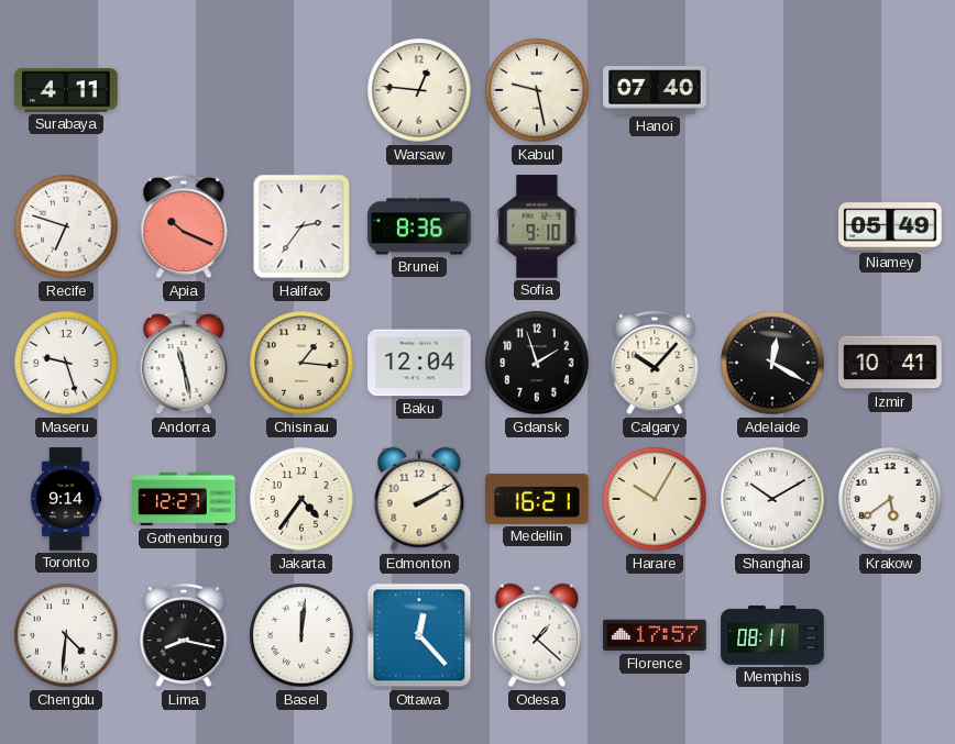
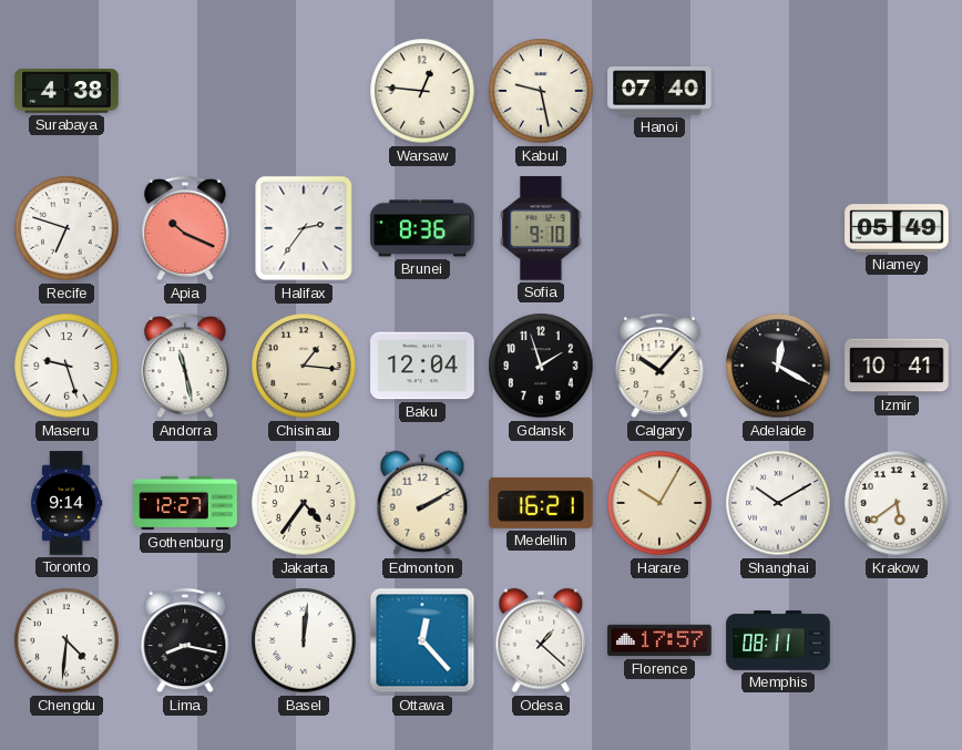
Surabaya: 4:11 -> 4:38 (66, 91)
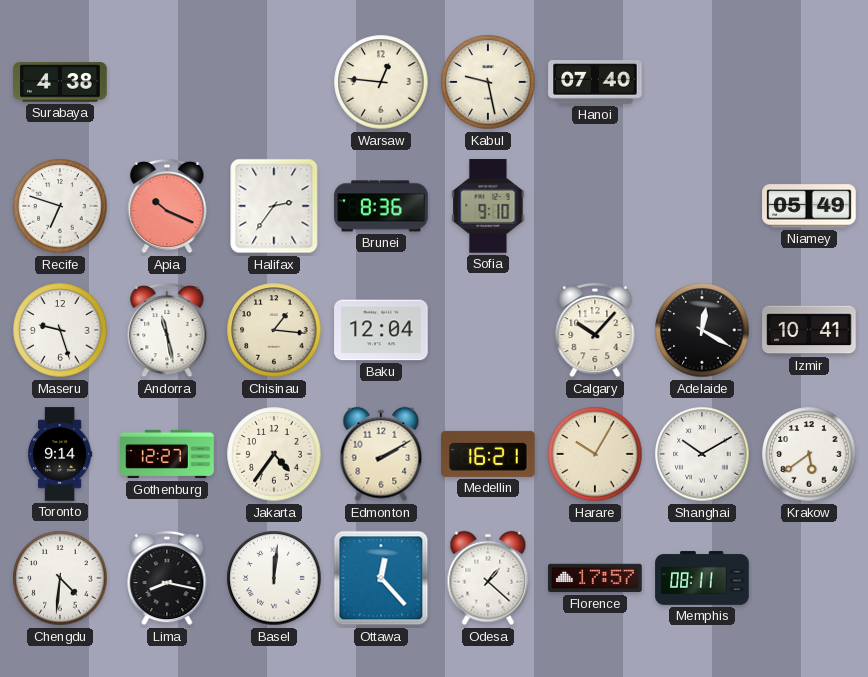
Gdansk: 1:57 -> none (541, 366)
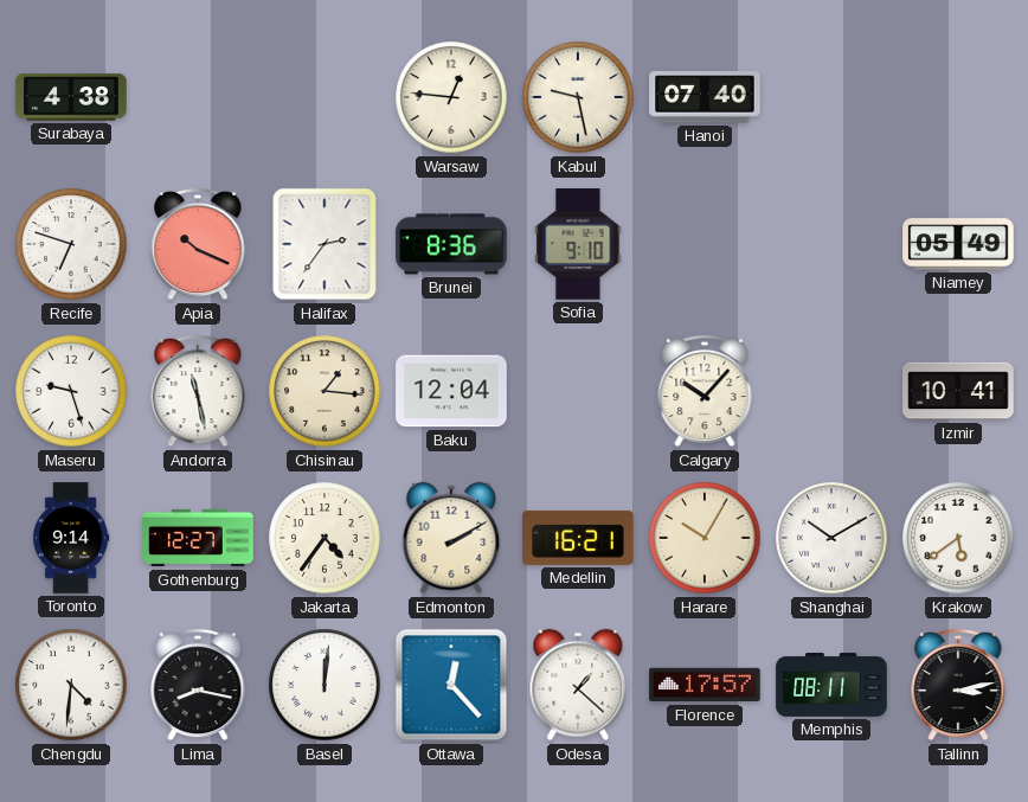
Adelaide: 12:20 -> none (702, 330)
Tallinn: none -> 3:13 (958, 685)
